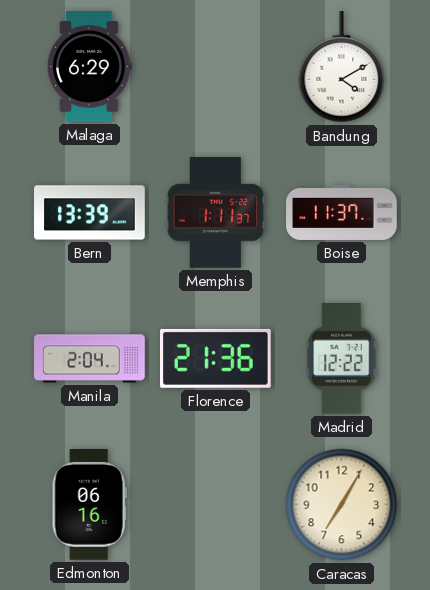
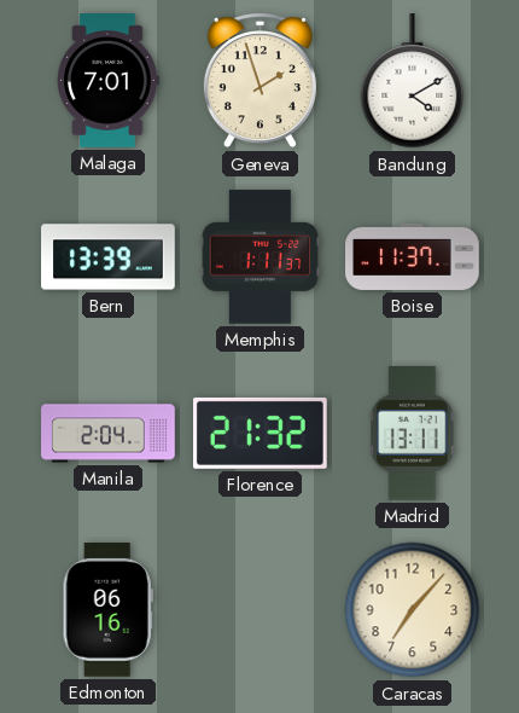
Malaga: 6:29 -> 7:01 (109, 81)
Geneva: none -> 1:57 (259, 81)
Florence: 21:36 -> 21:32 (261, 433)
Madrid: 12:22 -> 13:11 (413, 434)
Caracas: 7:05 -> 7:07 (413, 610)
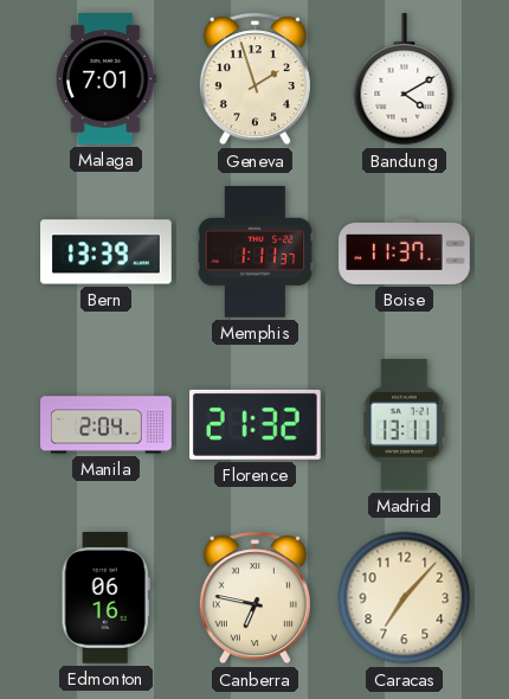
Canberra: none -> 6:47 (254, 598)
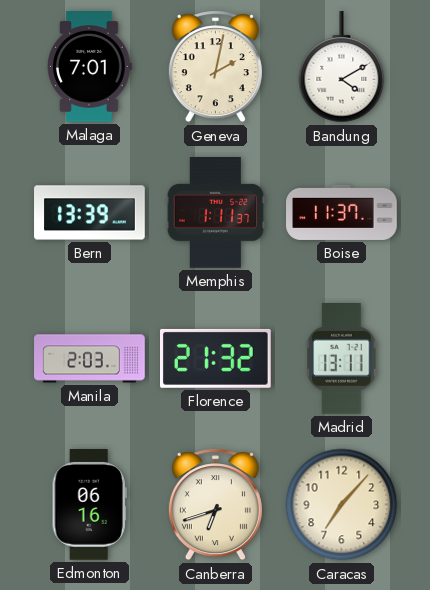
Geneva: 1:57 -> 2:02 (215, 67)
Manila: 2:04 -> 2:03 (90, 359)
Canberra: 6:47 -> 6:42 (215, 505)
